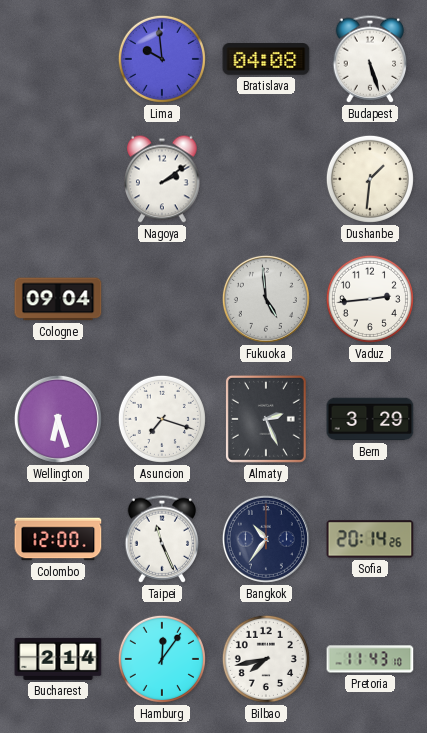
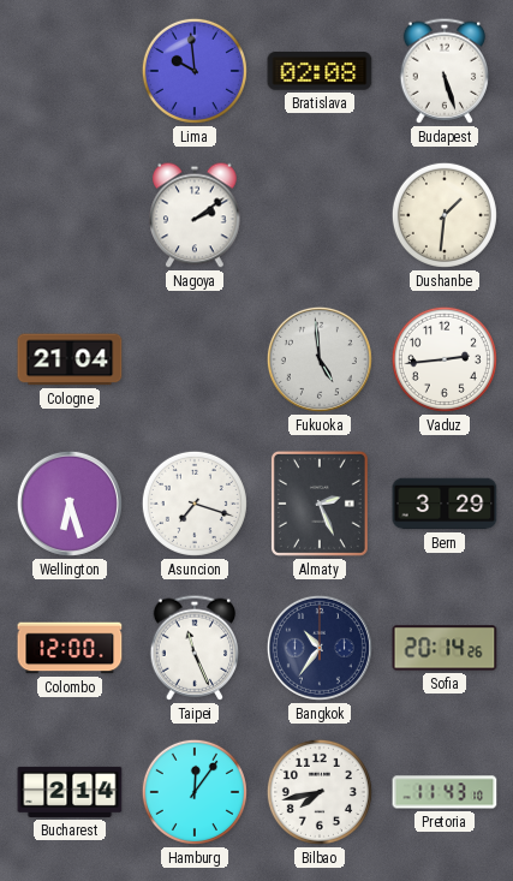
Bratislava: 04:08 -> 02:08 (320, 71)
Cologne: 09:04 -> 21:04 (70, 359)
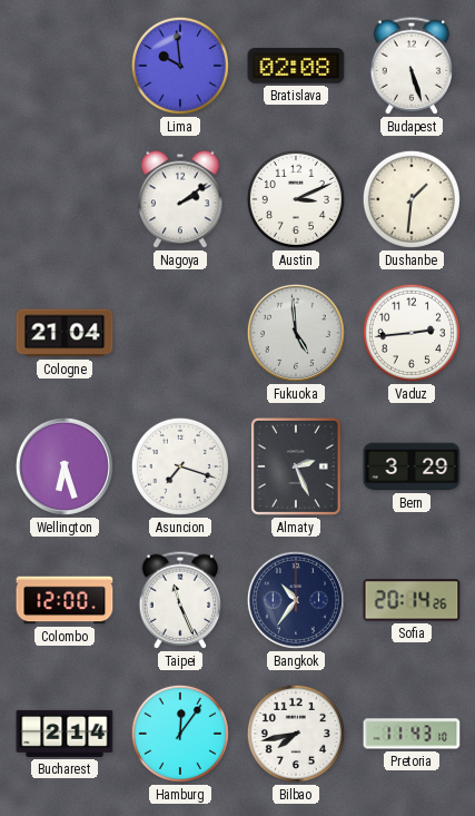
Austin: none -> 3:11 (296, 199)
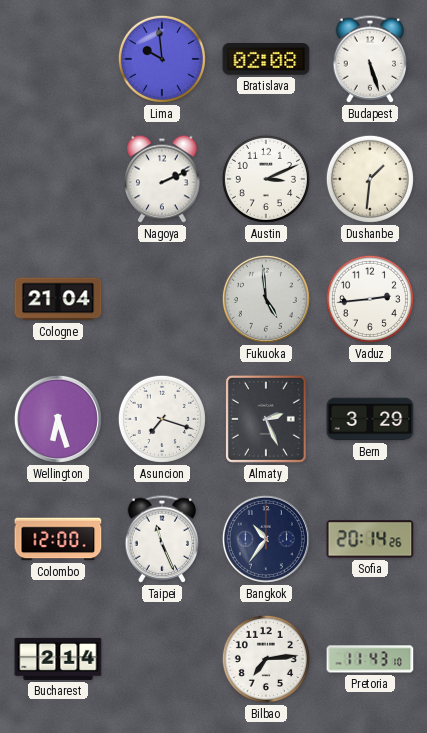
Nagoya: 2:09 -> 2:11 (162, 179)
Hamburg: 12:06 -> none (180, 734)
Bilbao: 7:43 -> 7:14 (266, 659)
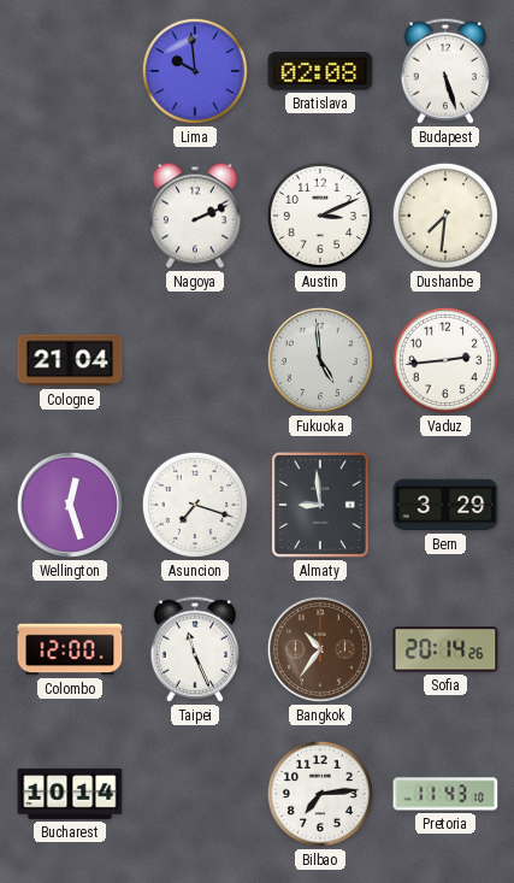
Dushanbe: 1:31 -> 7:31 (445, 216)
Wellington: 6:27 -> 12:27 (70, 505)
Almaty: 2:26 -> 8:59 (320, 505)
Bangkok dial: navy -> brown (320, 649)
Bucharest: 2:14 -> 10:14 (70, 794)
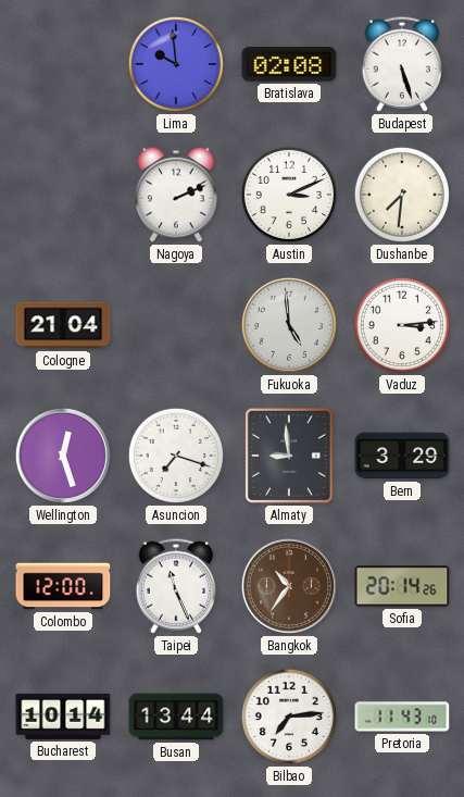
Vaduz: 2:44 -> 3:14 (402, 325)
Busan: none -> 13:44 (176, 717)
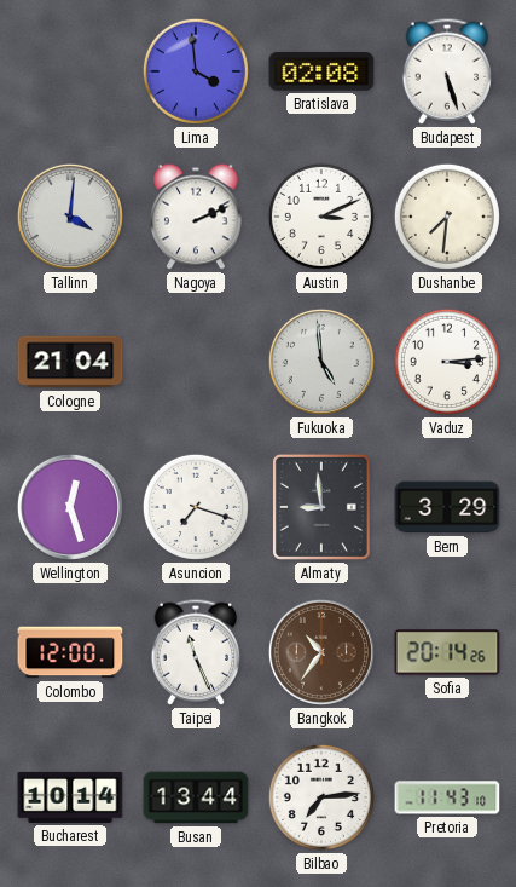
Lima: 9:59 -> 3:59 (196, 71)
Tallinn: none -> 4:01 (70, 217)
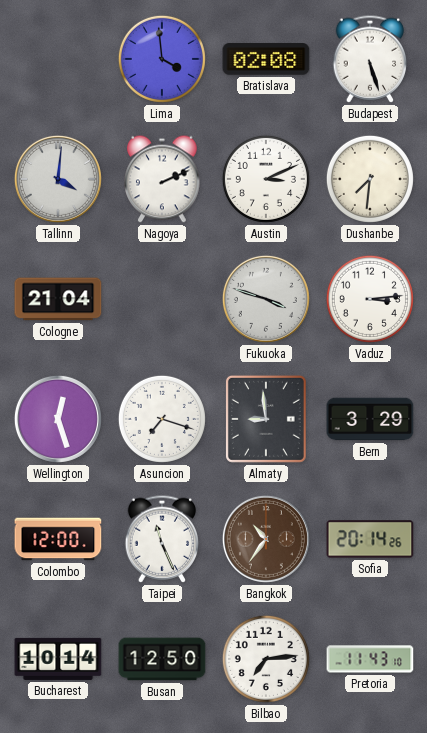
Fukuoka: 4:59 -> 3:48 (266, 299)
Busan: 13:44 -> 12:50 (162, 659)
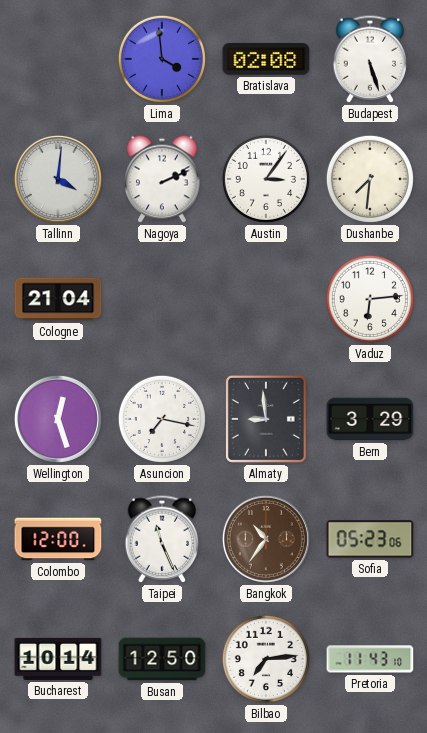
Austin: 3:11 -> 3:06 (266, 179)
Fukuoka: 3:48 -> none (266, 299)
Vaduz: 3:14 -> 6:14 (370, 299)
Asuncion: 7:18 -> 7:17 (162, 419)
Sofia: 20:14 -> 05:23 (370, 539)
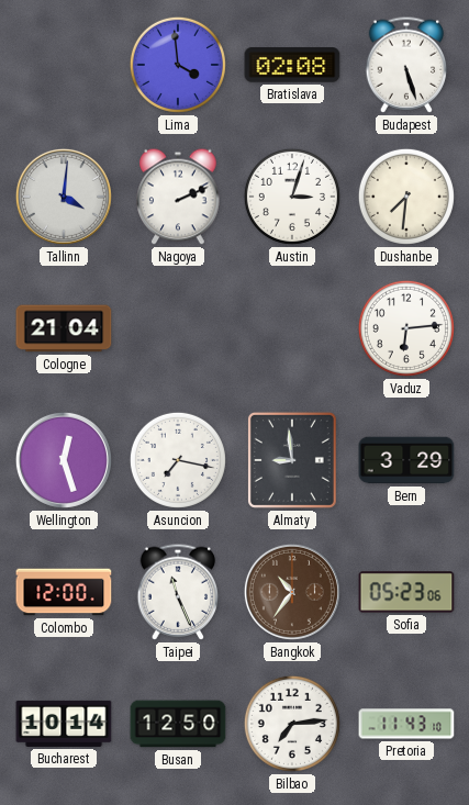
Austin: 3:06 -> 3:03 (292, 197)
